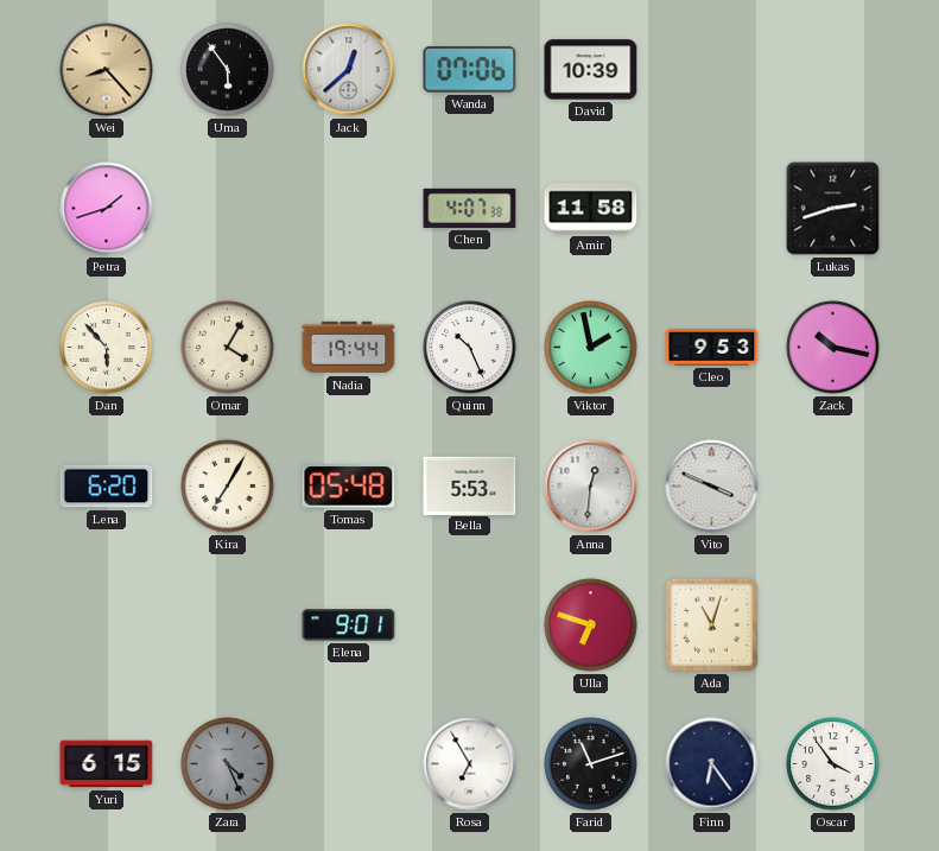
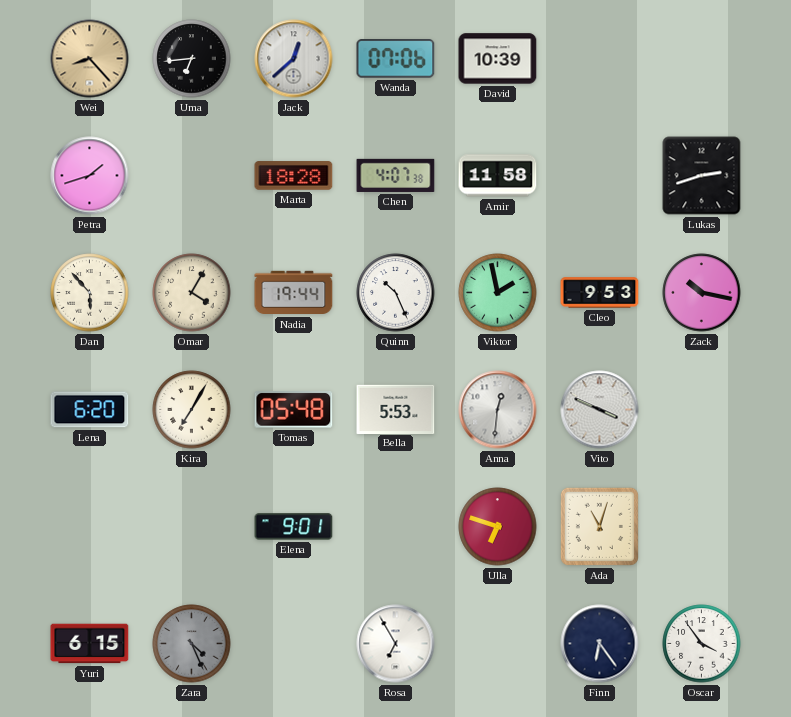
Uma: 5:54 -> 6:44 (192, 59)
Marta: none -> 18:28 (294, 176)
Farid: 11:12 -> none (591, 764)
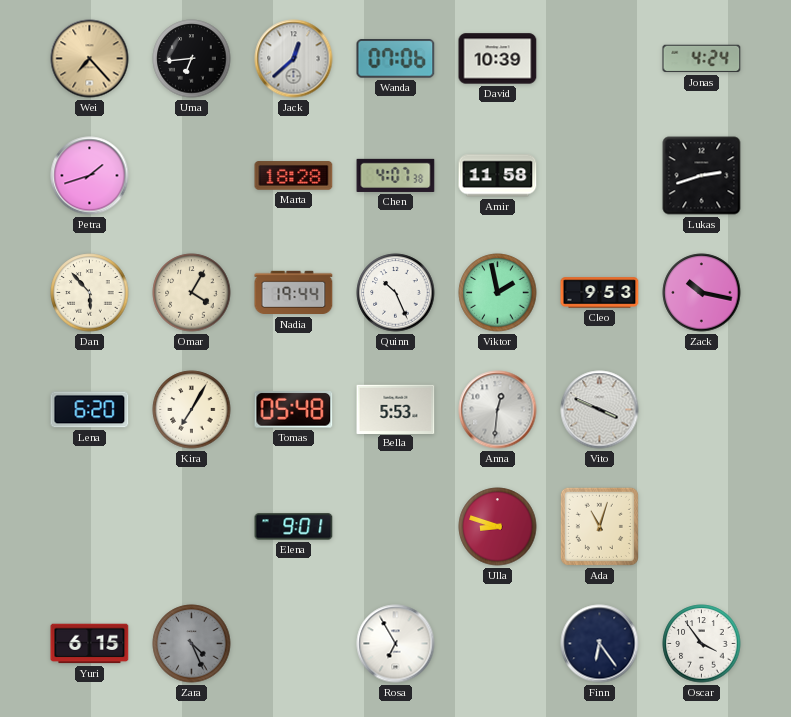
Wei: 8:23 -> 7:23 (90, 59)
Jonas: none -> 4:24 (702, 59)
Ulla: 6:48 -> 8:48 (498, 527)
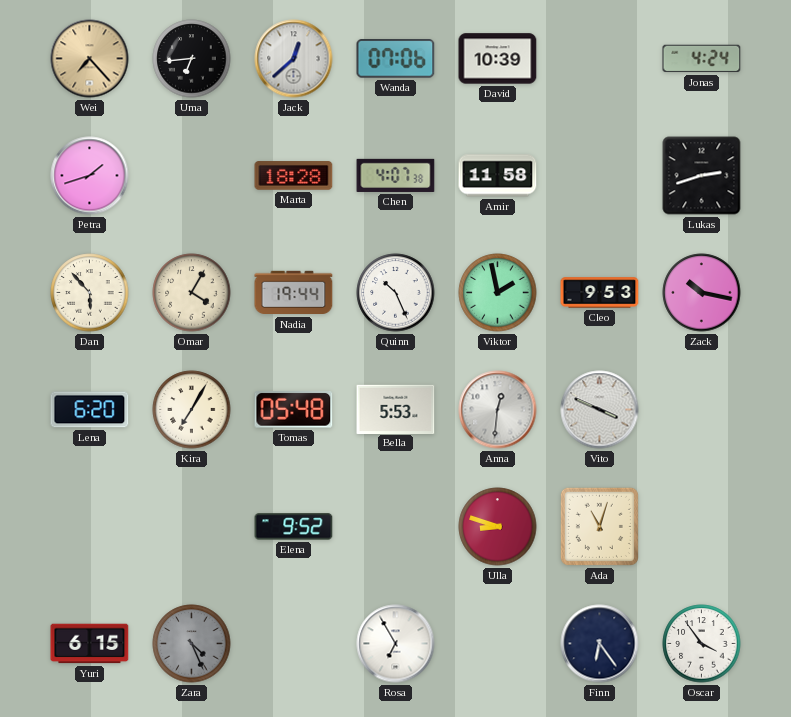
Elena: 9:01 -> 9:52 (294, 527)
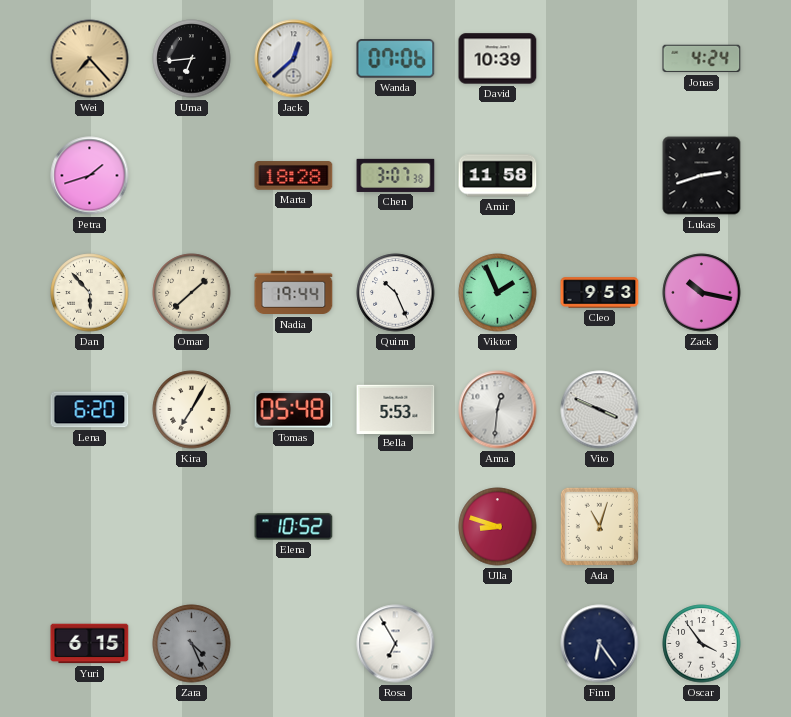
Chen: 4:07 -> 3:07 (396, 175)
Omar: 4:05 -> 1:38 (192, 293)
Viktor: 1:58 -> 1:56 (498, 293)
Elena: 9:52 -> 10:52 (294, 527)
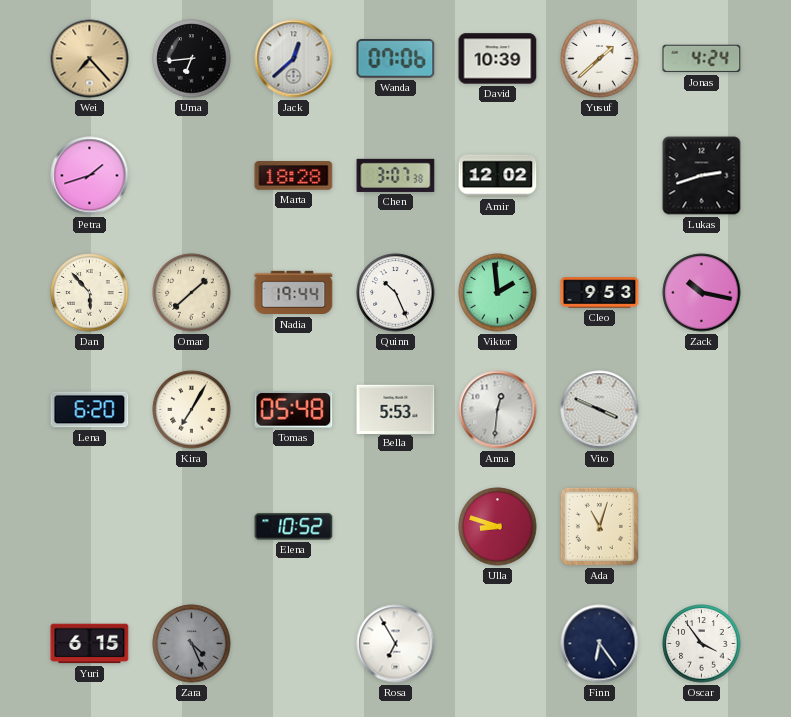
Yusuf: none -> 1:38 (600, 59)
Amir: 11:58 -> 12:02 (498, 176)
Viktor: 1:56 -> 1:59 (498, 293)
